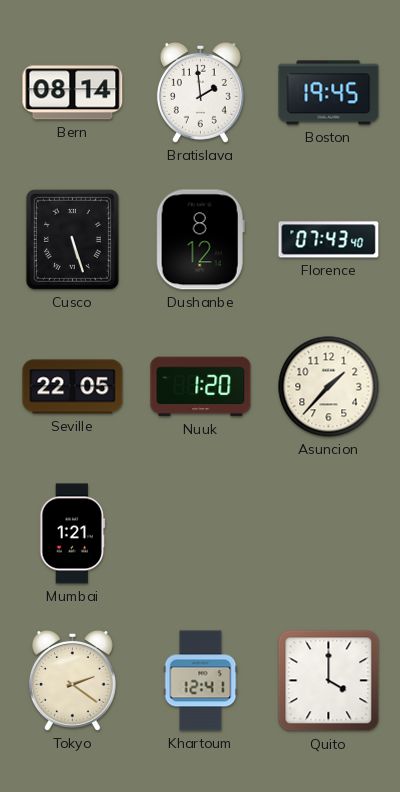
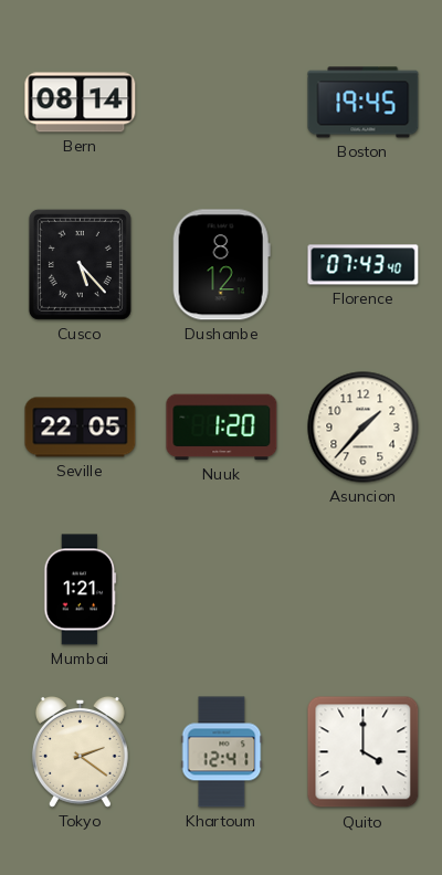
Bratislava: 1:59 -> none (200, 93)
Cusco: 5:27 -> 5:23 (80, 264)
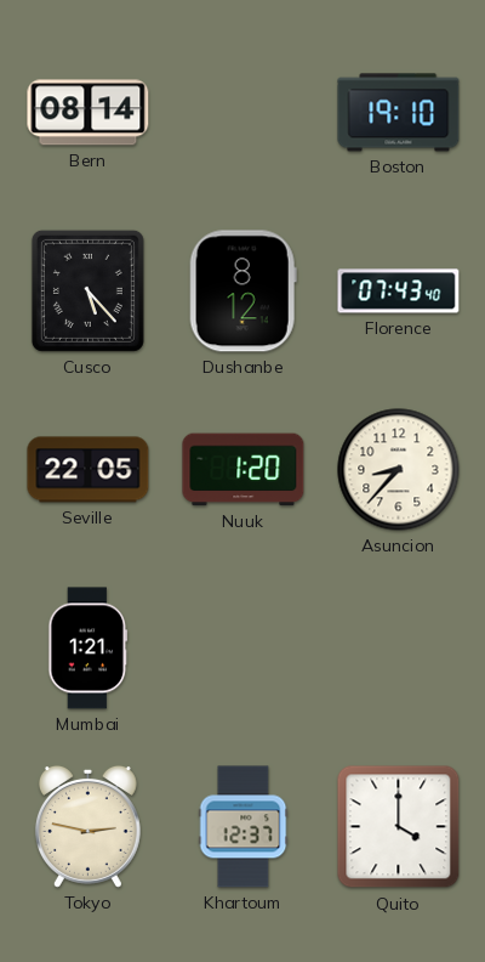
Boston: 19:45 -> 19:10 (399, 113)
Asuncion: 1:37 -> 8:37 (399, 470)
Tokyo: 2:21 -> 2:47 (87, 827)
Khartoum: 12:41 -> 12:37 (244, 827)
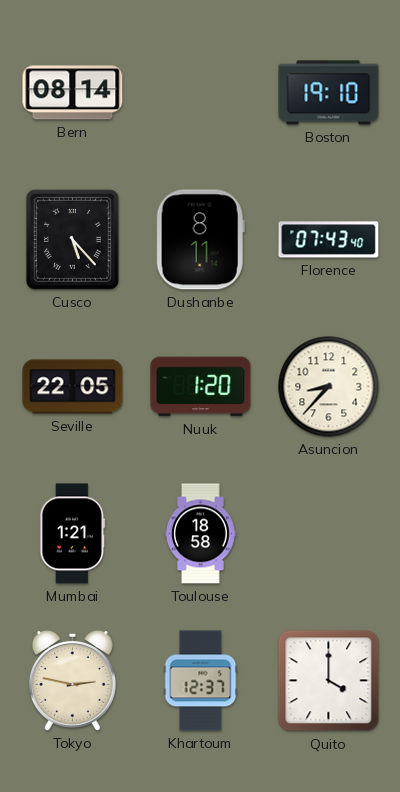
Dushanbe: 8:12 -> 8:11 (200, 240)
Toulouse: none -> 18:58 (201, 534)
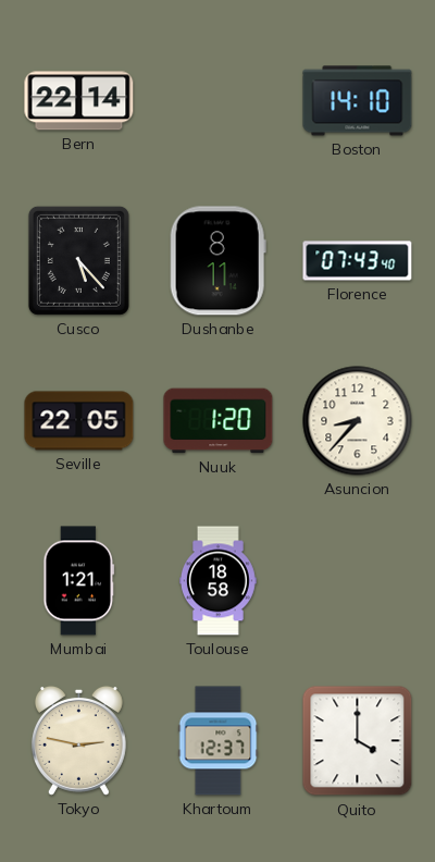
Bern: 08:14 -> 22:14 (79, 101)
Boston: 19:10 -> 14:10 (358, 101)
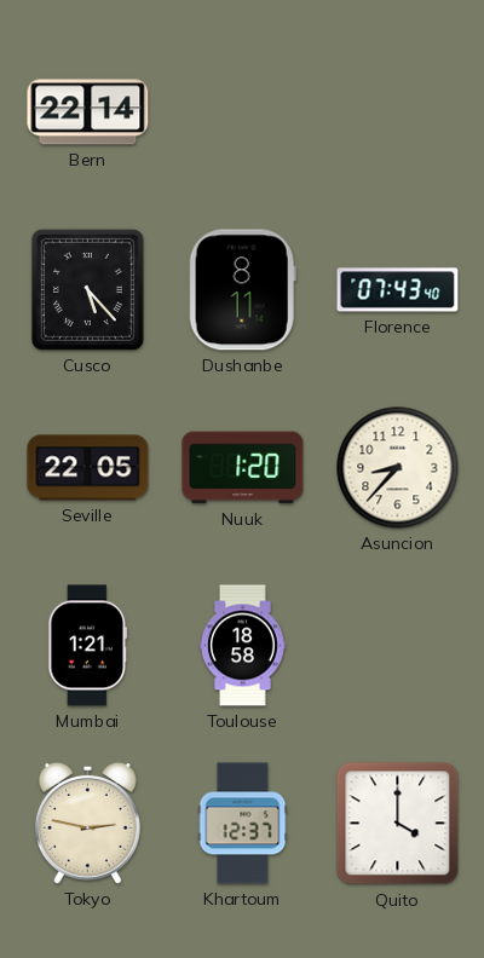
Boston: 14:10 -> none (358, 101)
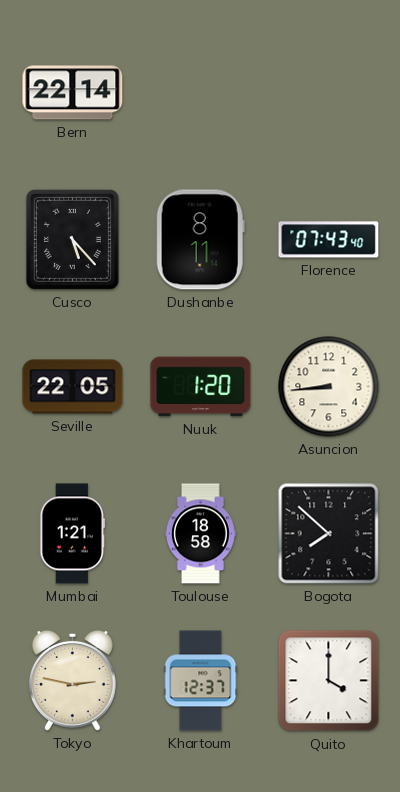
Asuncion: 8:37 -> 8:44 (329, 387)
Bogota: none -> 7:52 (329, 534)
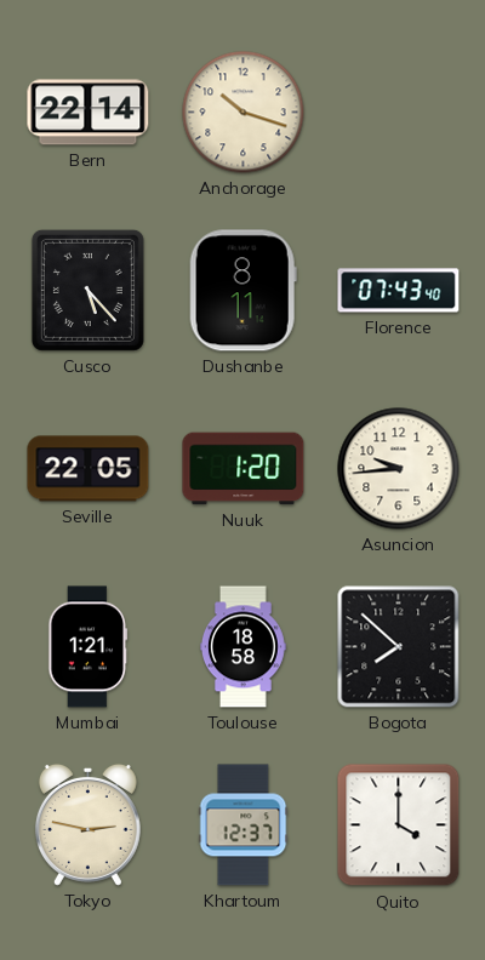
Anchorage: none -> 10:18 (244, 113)
Asuncion: 8:44 -> 9:44 (399, 469)
